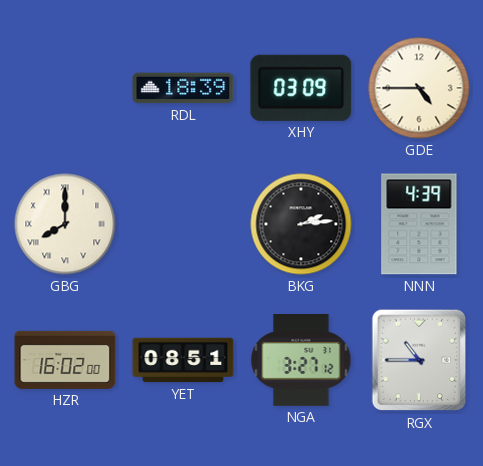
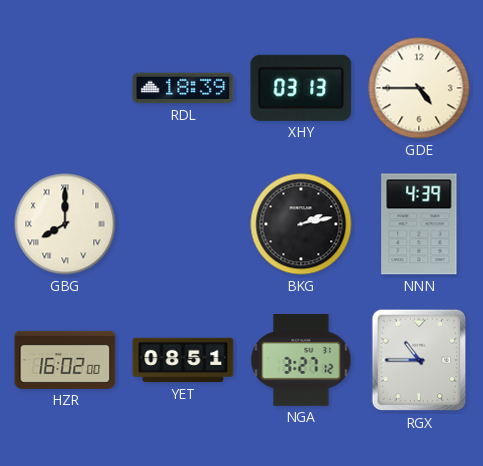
XHY: 03:09 -> 03:13 (301, 88)
BKG: 2:14 -> 2:13 (301, 224)
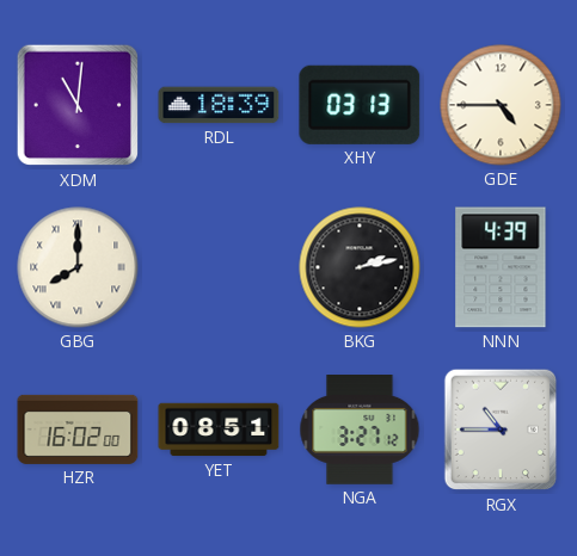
XDM: none -> 11:01 (78, 105)
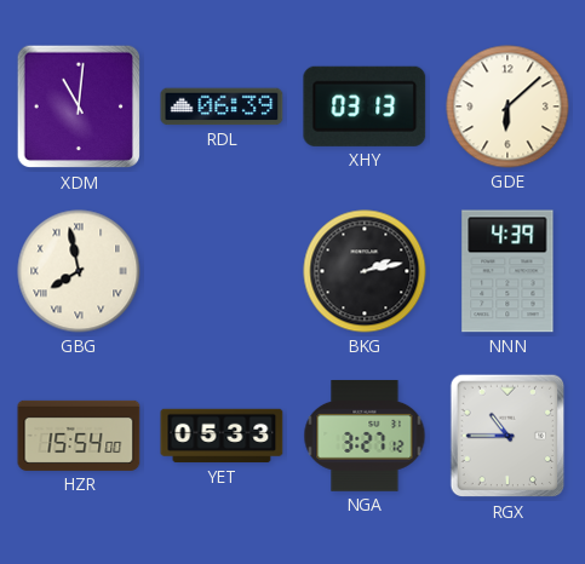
RDL: 18:39 -> 06:39 (222, 107)
GDE: 4:45 -> 6:08 (507, 107)
GBG: 8:00 -> 7:58 (79, 271)
HZR: 16:02 -> 15:54 (79, 436)
YET: 08:51 -> 05:33 (222, 436)
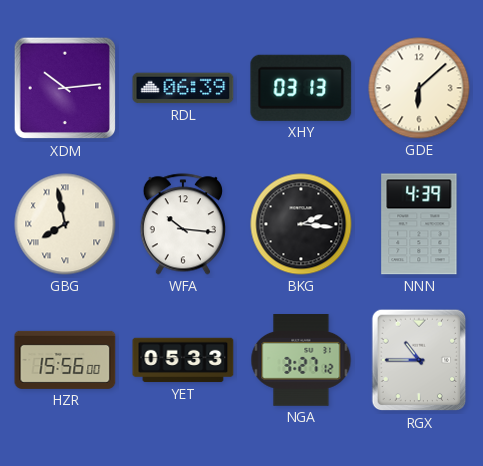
XDM: 11:01 -> 10:14 (65, 88)
WFA: none -> 10:16 (183, 224)
BKG: 2:13 -> 2:16 (301, 224)
HZR: 15:54 -> 15:56 (65, 360)
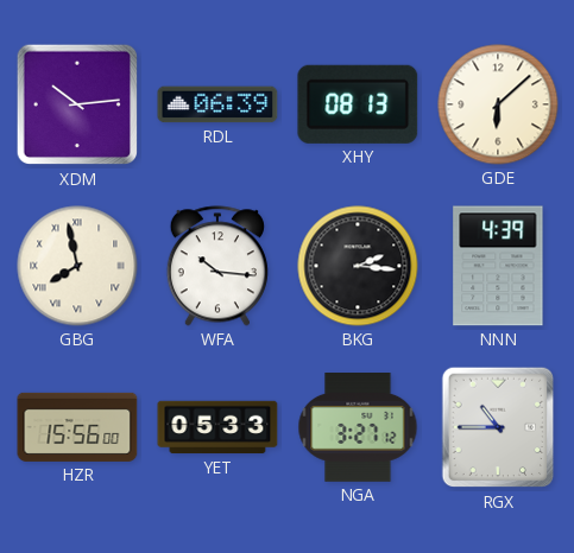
XHY: 03:13 -> 08:13 (358, 104)
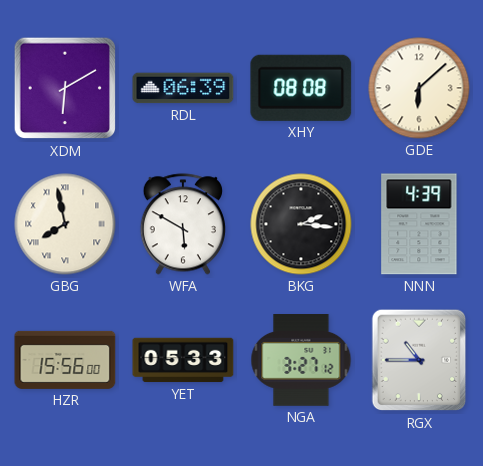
XDM: 10:14 -> 6:10 (65, 88)
XHY: 08:13 -> 08:08 (301, 88)
WFA: 10:16 -> 5:50 (183, 224)
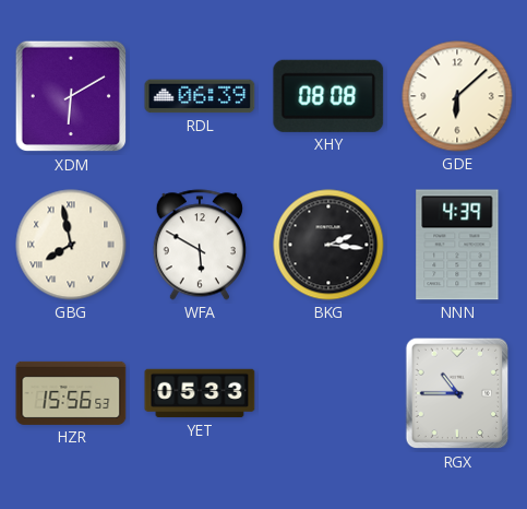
HZR: 15:56:00 -> 15:56:53 (71, 393)
NGA: 3:27 -> none (301, 361)
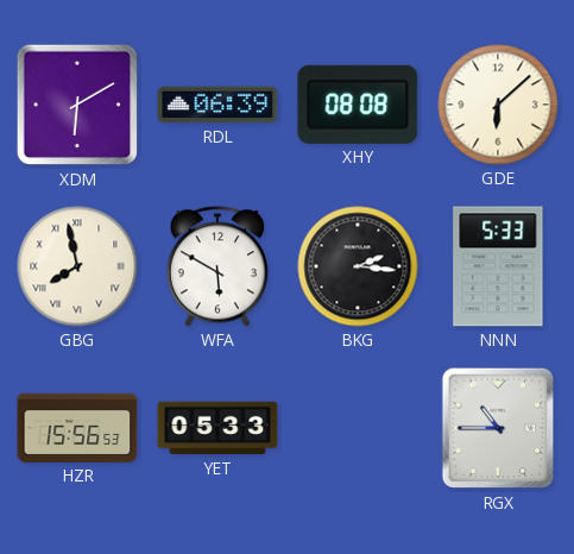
NNN: 4:39 -> 5:33 (498, 266)
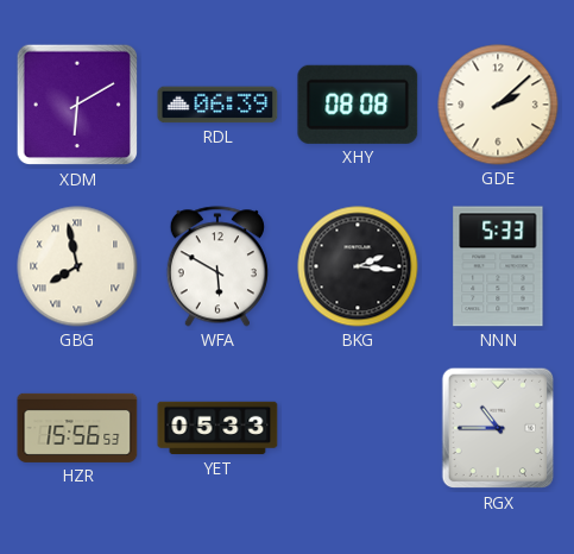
GDE: 6:08 -> 2:08 (498, 105)
